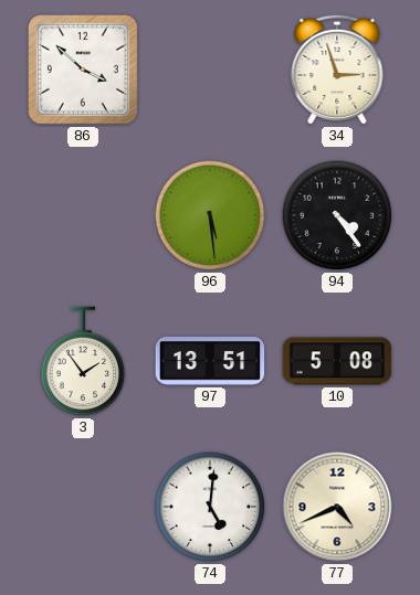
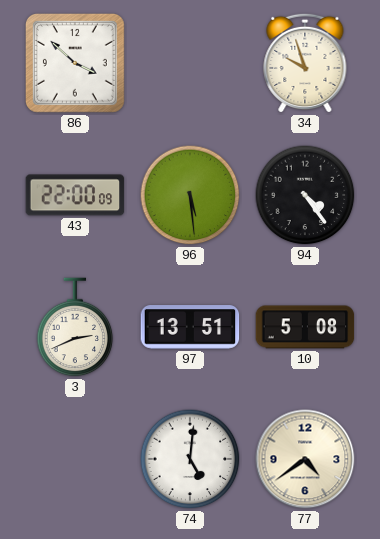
34: 2:57 -> 9:57 (305, 63)
43: none -> 22:00 (75, 195)
3: 1:54 -> 2:41 (75, 327)
77: 4:41 -> 4:39 (305, 459)
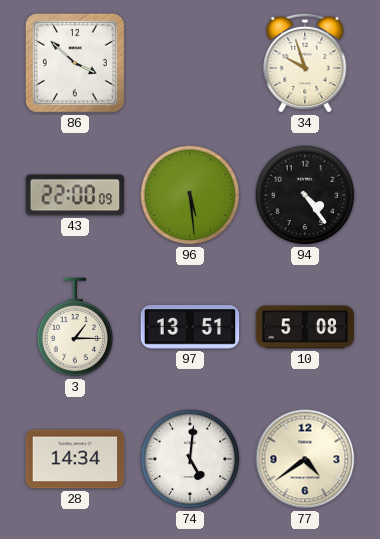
3: 2:41 -> 1:15 (75, 327)
28: none -> 14:34 (75, 459)
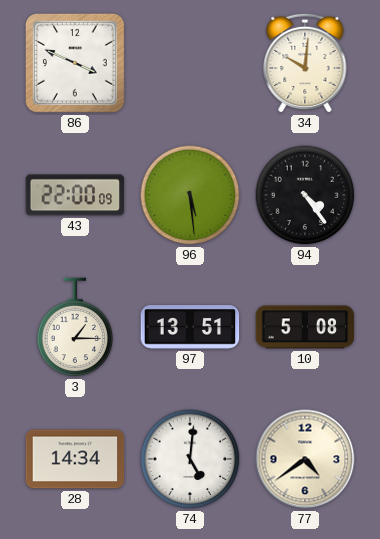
86: 3:52 -> 3:49 (75, 63)
34: 9:57 -> 10:01 (305, 63)
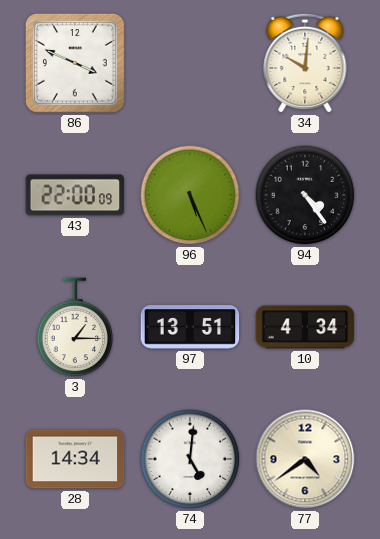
96: 5:29 -> 5:26 (190, 195)
10: 5:08 -> 4:34 (305, 327)
